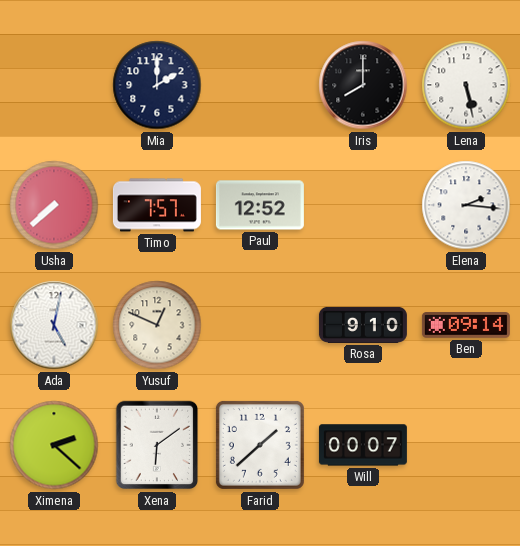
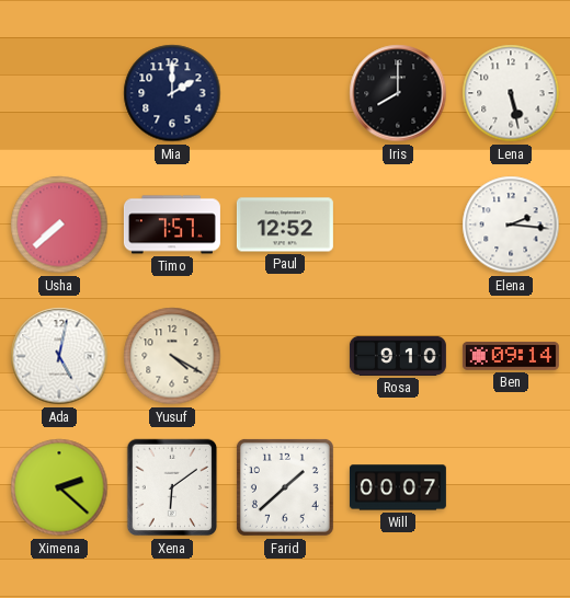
Yusuf: 12:49 -> 4:20 (172, 356)
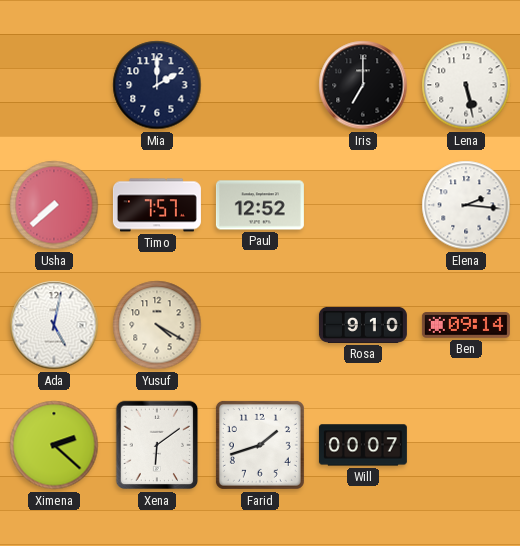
Iris: 8:00 -> 7:00 (363, 85)
Farid: 1:38 -> 1:42 (260, 445)
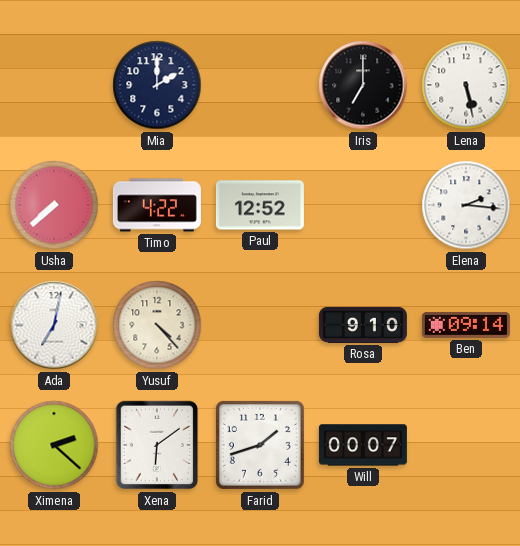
Timo: 7:57 -> 4:22 (157, 205)
Ada: 5:02 -> 7:02 (54, 325)
Yusuf: 4:20 -> 4:23 (157, 325)
